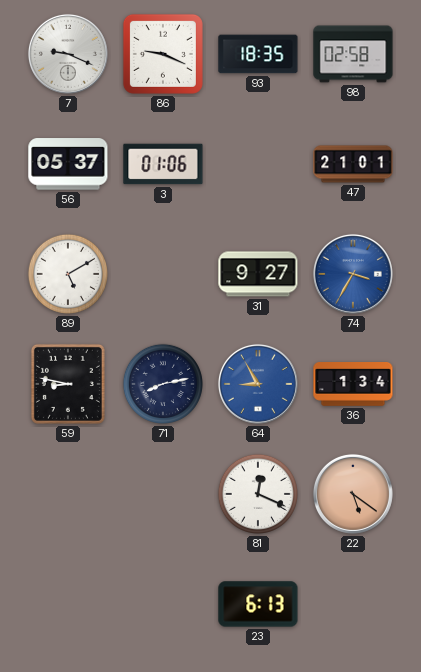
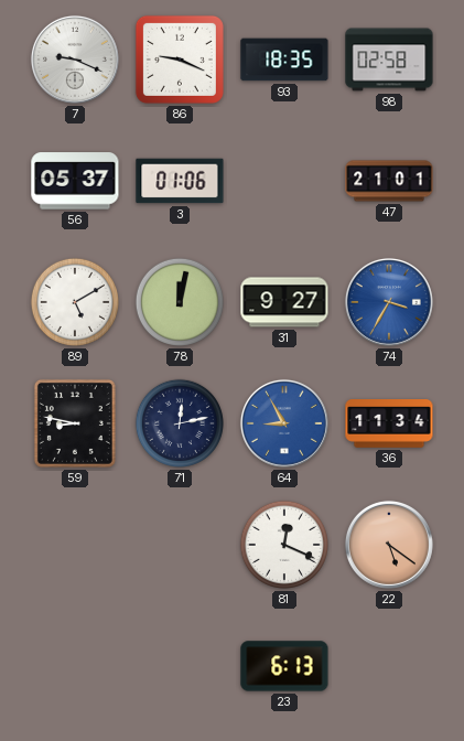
78: none -> 12:02 (179, 302)
71: 8:13 -> 12:13 (179, 423)
36: 1:34 -> 11:34 (389, 425)
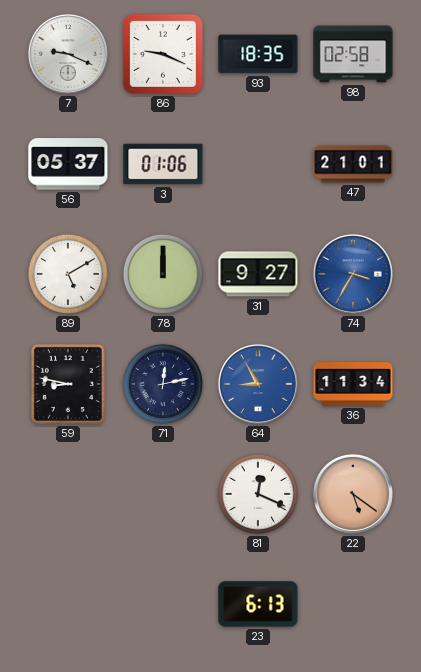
78: 12:02 -> 12:00 (162, 274)
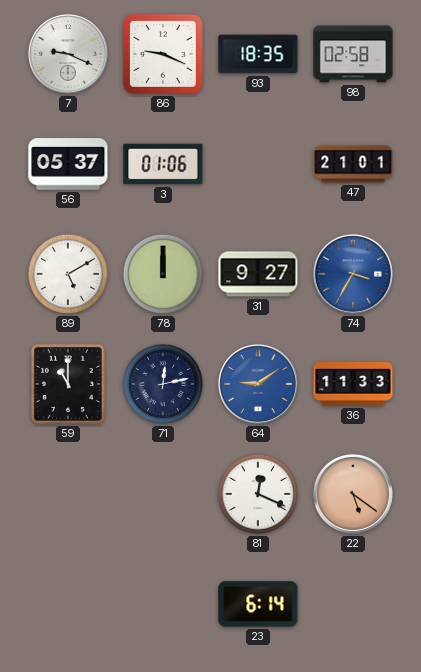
59: 8:47 -> 11:00 (68, 384)
64: 8:55 -> 9:09 (258, 384)
36: 11:34 -> 11:33 (353, 385)
23: 6:13 -> 6:14 (258, 604)
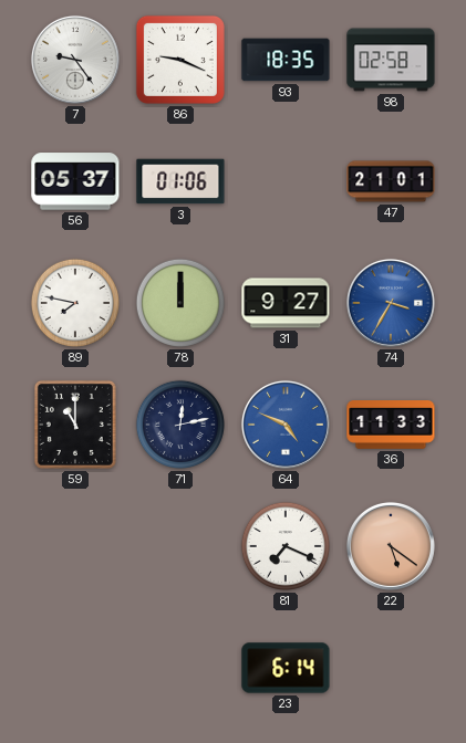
7: 9:19 -> 9:24 (75, 60)
89: 5:10 -> 7:47 (74, 303)
64: 9:09 -> 4:49 (286, 425)
81: 12:19 -> 7:19 (284, 546)
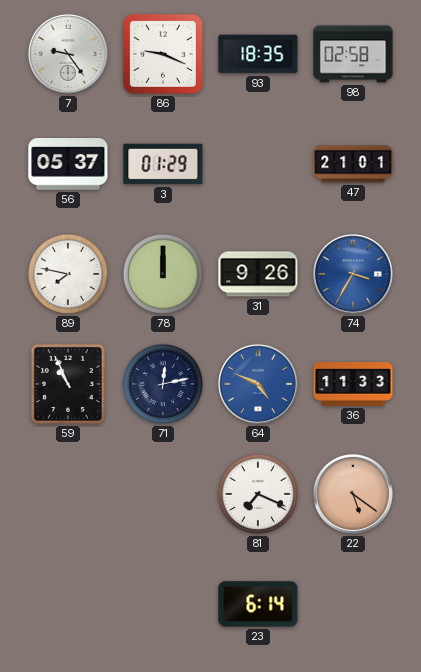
3: 01:06 -> 01:29 (163, 164)
31: 9:27 -> 9:26 (258, 274)
59: 11:00 -> 10:56 (68, 384)
